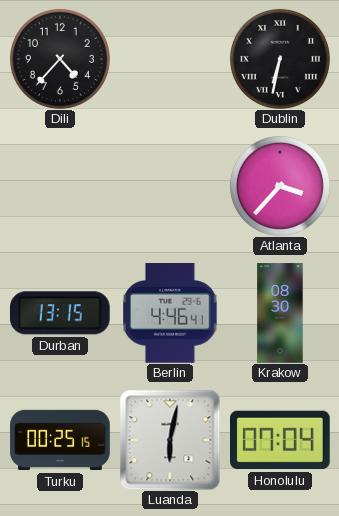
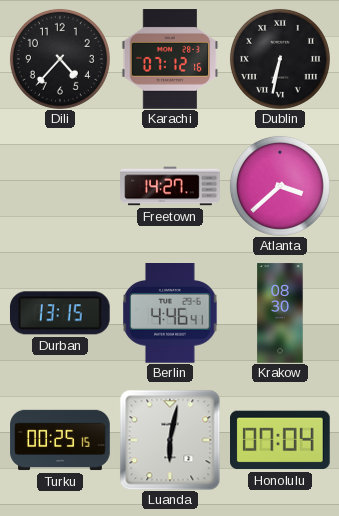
Karachi: none -> 07:12 (170, 59)
Freetown: none -> 14:27 (170, 186)
Atlanta: 3:37 -> 3:38 (280, 186)
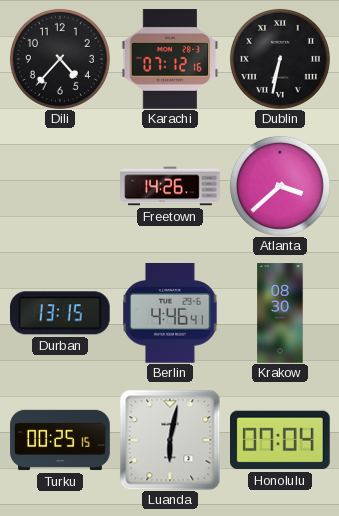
Freetown: 14:27 -> 14:26 (170, 186)
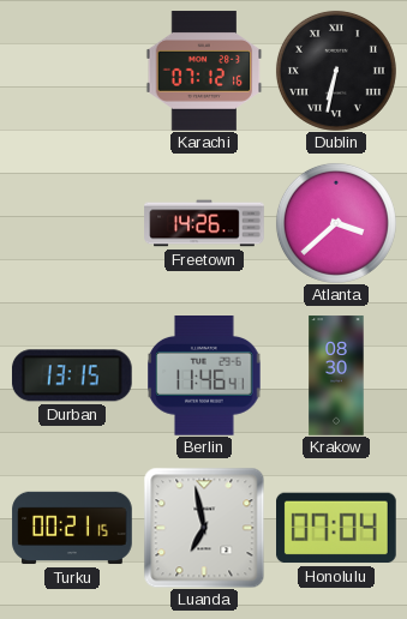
Dili: 4:37 -> none (60, 59)
Berlin: 4:46 -> 11:46 (204, 377)
Turku: 00:25 -> 00:21 (72, 528)
Luanda: 6:02 -> 6:58 (204, 528)
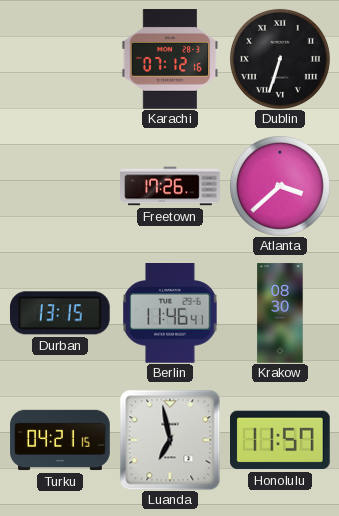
Dublin: 6:32 -> 6:33 (280, 59)
Freetown: 14:26 -> 17:26 (170, 186)
Turku: 00:21 -> 04:21 (60, 440)
Honolulu: 07:04 -> 11:57 (281, 440)
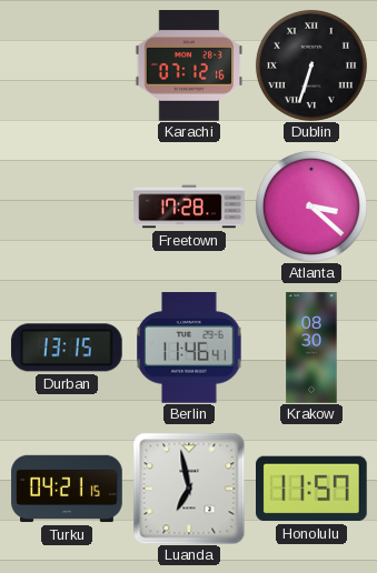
Freetown: 17:26 -> 17:28 (189, 207)
Atlanta: 3:38 -> 3:22 (311, 207)
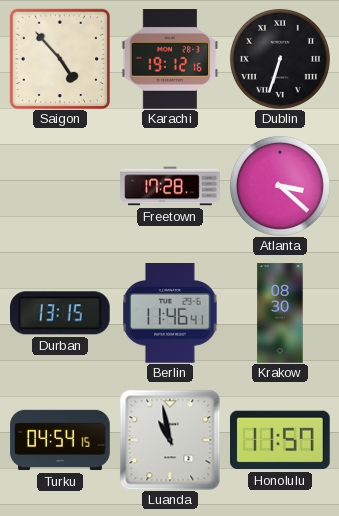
Saigon: none -> 4:53 (59, 58)
Karachi: 07:12 -> 19:12 (170, 59)
Turku: 04:21 -> 04:54 (60, 440)
Luanda: 6:58 -> 10:58 (170, 440)
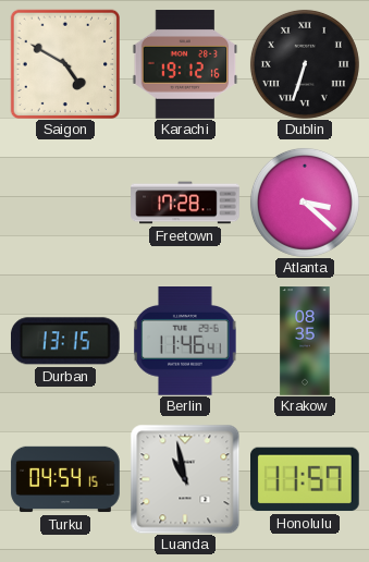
Saigon: 4:53 -> 4:50 (64, 63)
Krakow: 08:30 -> 08:35 (305, 341)
